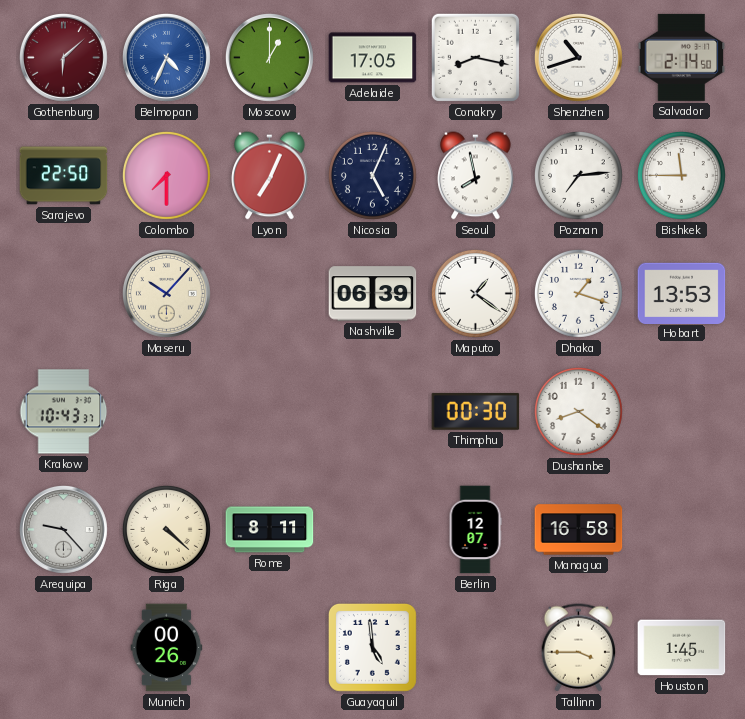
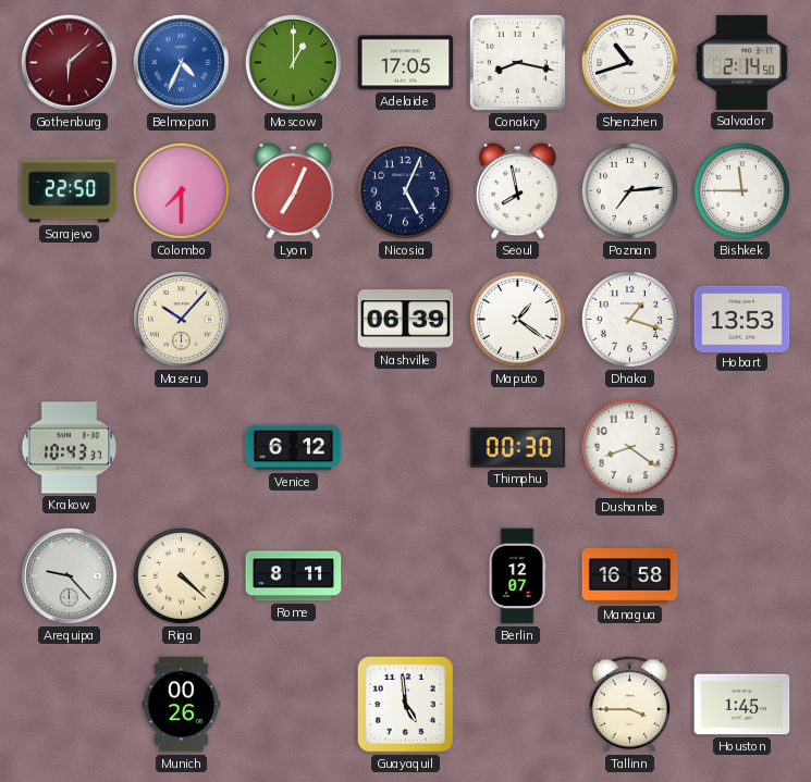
Venice: none -> 6:12 (294, 448)
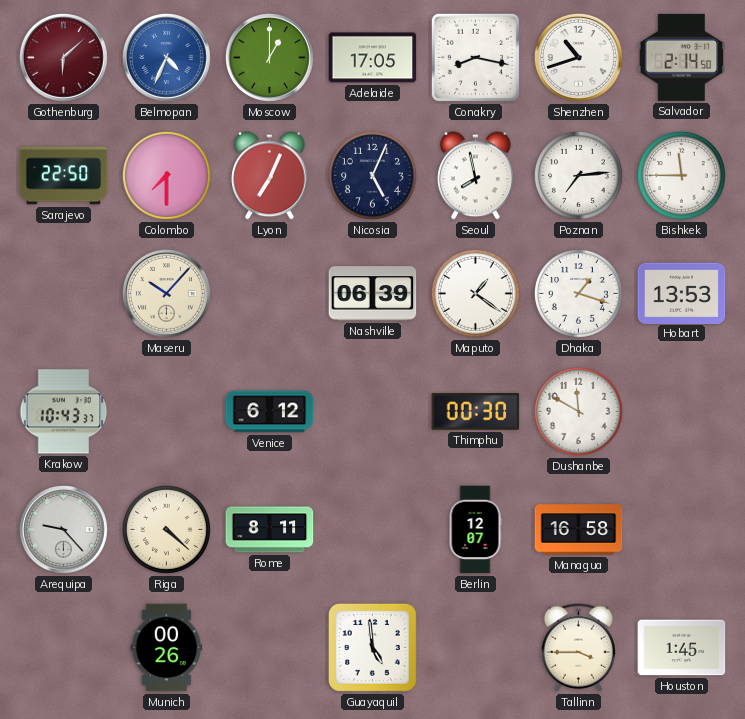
Dushanbe: 8:21 -> 11:50 (578, 411)
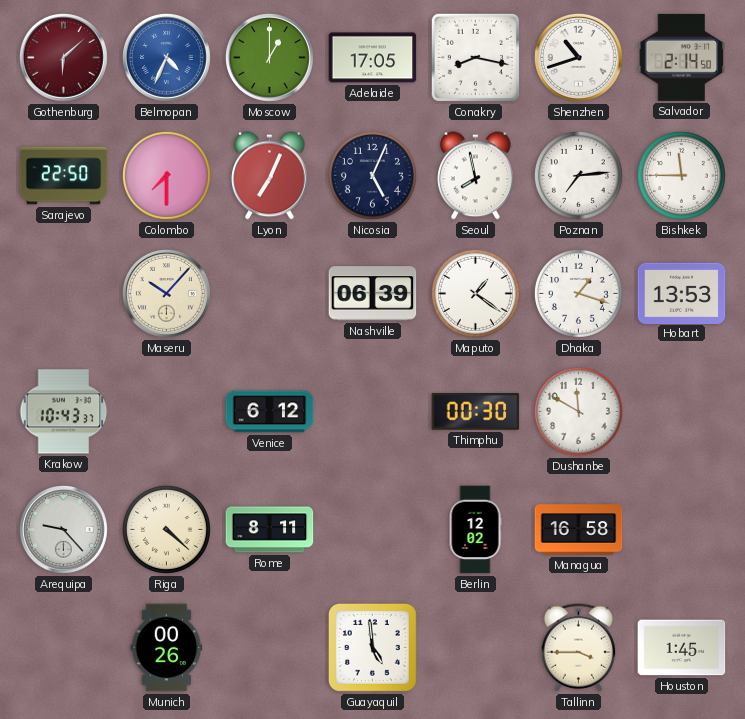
Berlin: 12:07 -> 12:02 (475, 530)
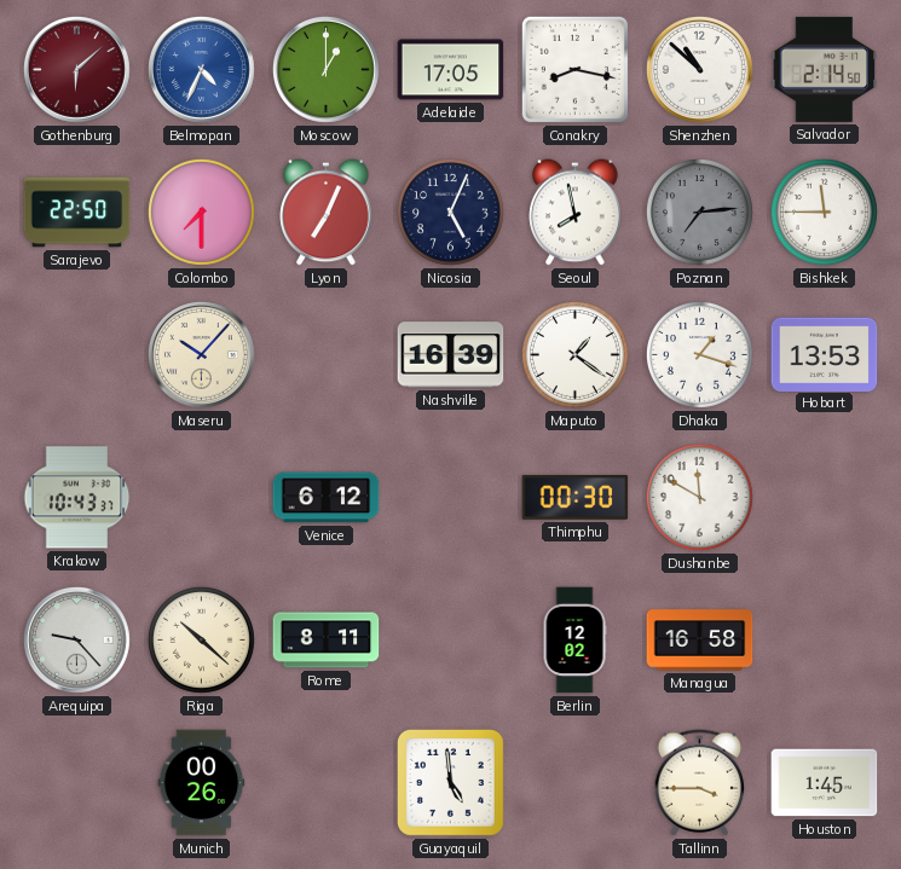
Shenzhen: 10:42 -> 10:52 (699, 69)
Poznan dial: white -> grey (699, 212)
Nashville: 06:39 -> 16:39 (451, 355)
Riga: 4:22 -> 10:22 (201, 639)
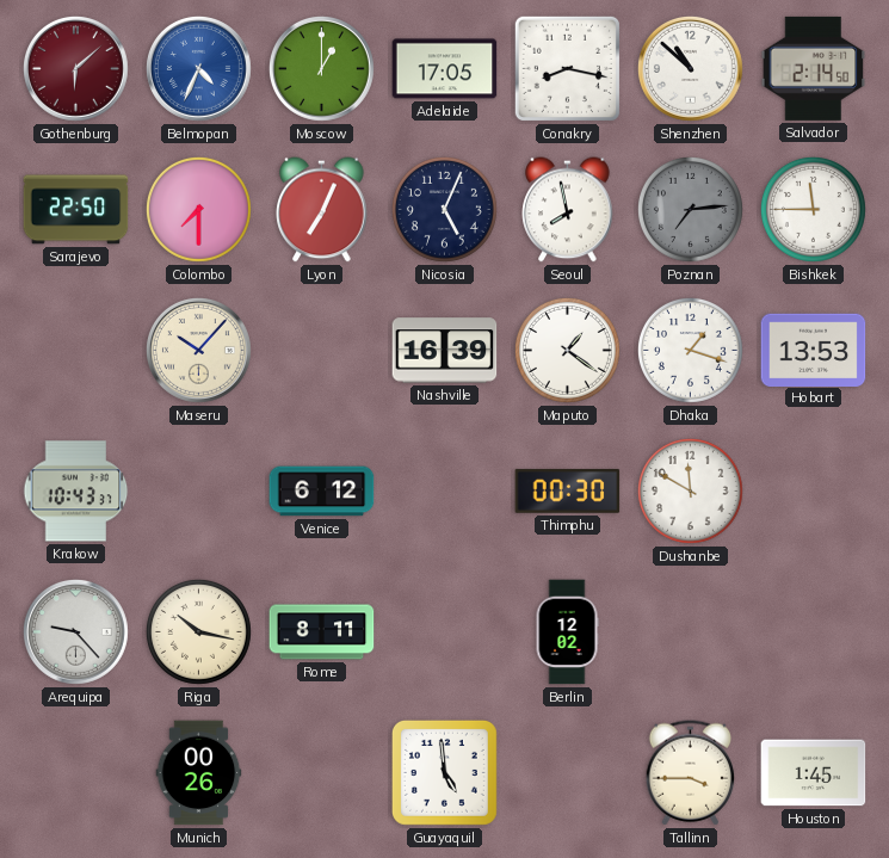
Riga: 10:22 -> 10:17 (198, 631)
Managua: 16:58 -> none (700, 641)
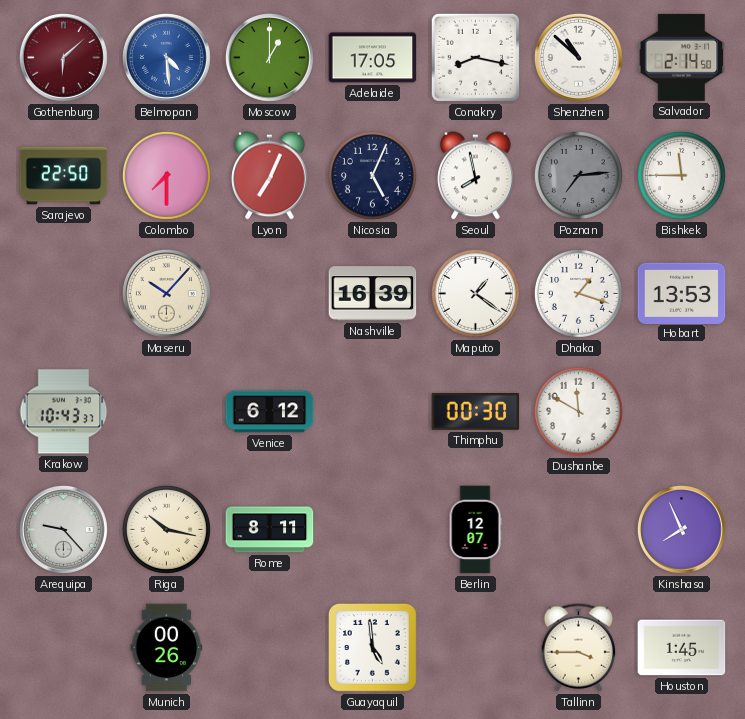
Belmopan: 4:34 -> 4:29 (166, 57)
Berlin: 12:02 -> 12:07 (475, 530)
Kinshasa: none -> 7:56 (681, 529)
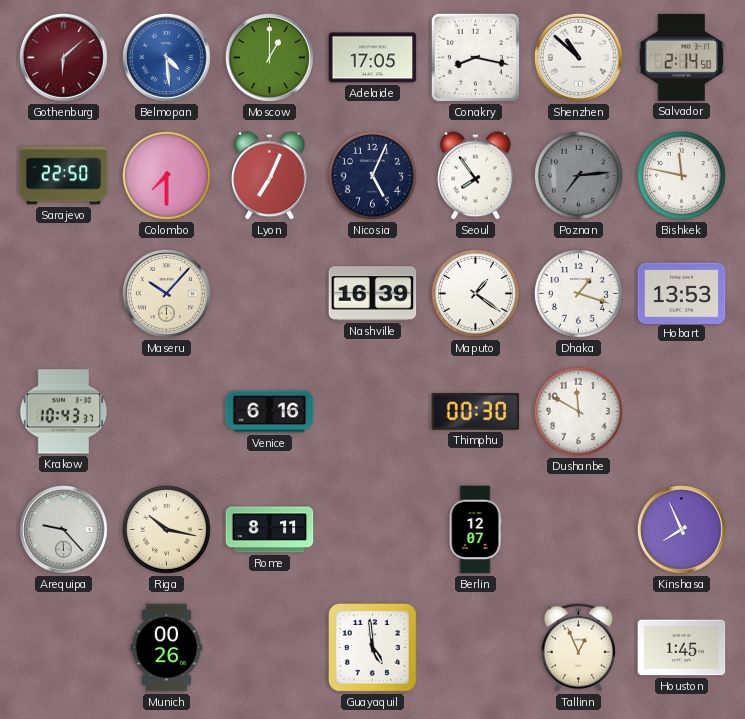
Seoul: 7:58 -> 7:54 (476, 176)
Bishkek: 11:45 -> 11:47 (681, 175)
Venice: 6:12 -> 6:16 (270, 412)
Tallinn: 3:45 -> 12:56 (579, 648)
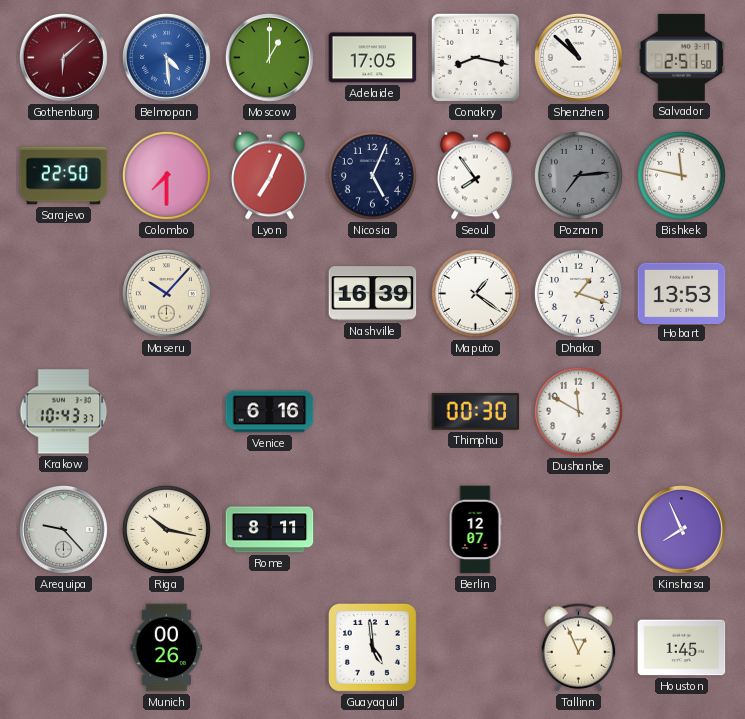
Salvador: 2:14 -> 2:51 (682, 57)
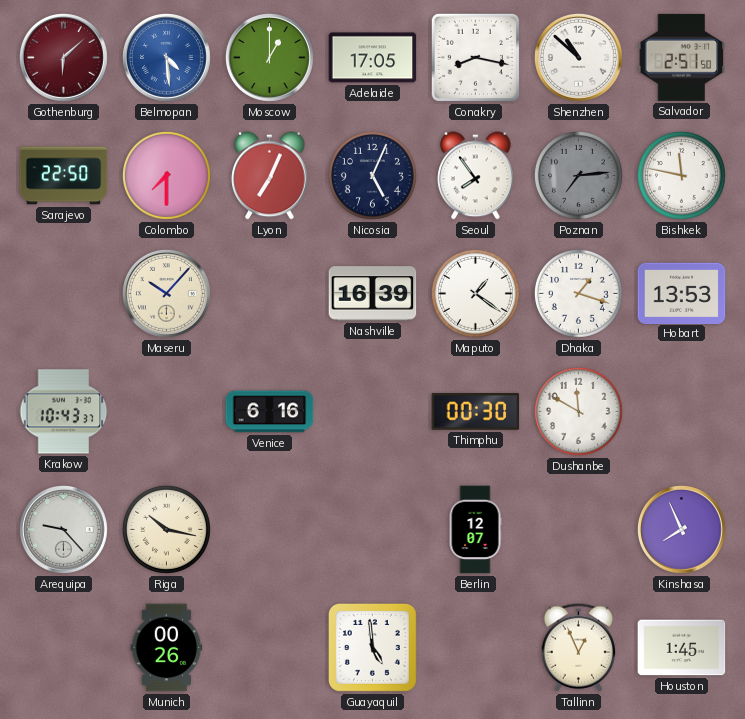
Rome: 8:11 -> none (270, 530)
